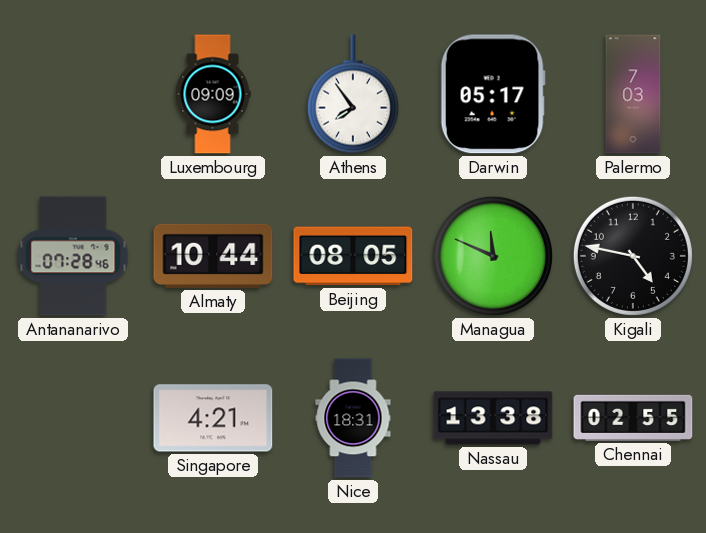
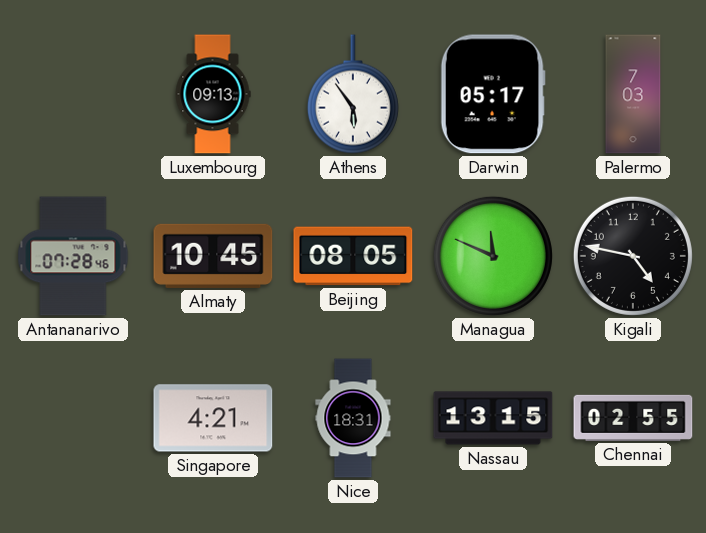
Luxembourg: 09:09 -> 09:13 (213, 94)
Athens: 7:54 -> 5:54 (353, 94)
Almaty: 10:44 -> 10:45 (213, 256)
Nassau: 13:38 -> 13:15 (493, 418)
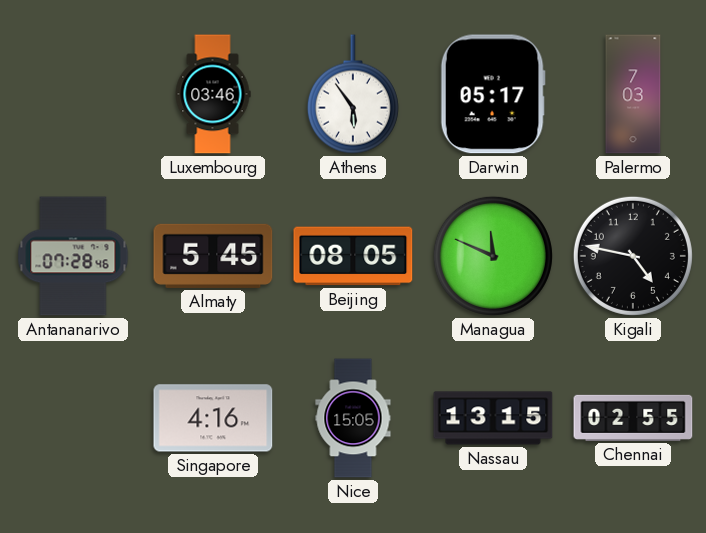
Luxembourg: 09:13 -> 03:46 (213, 94)
Almaty: 10:45 -> 5:45 (213, 256)
Singapore: 4:21 -> 4:16 (213, 418)
Nice: 18:31 -> 15:05 (353, 418)
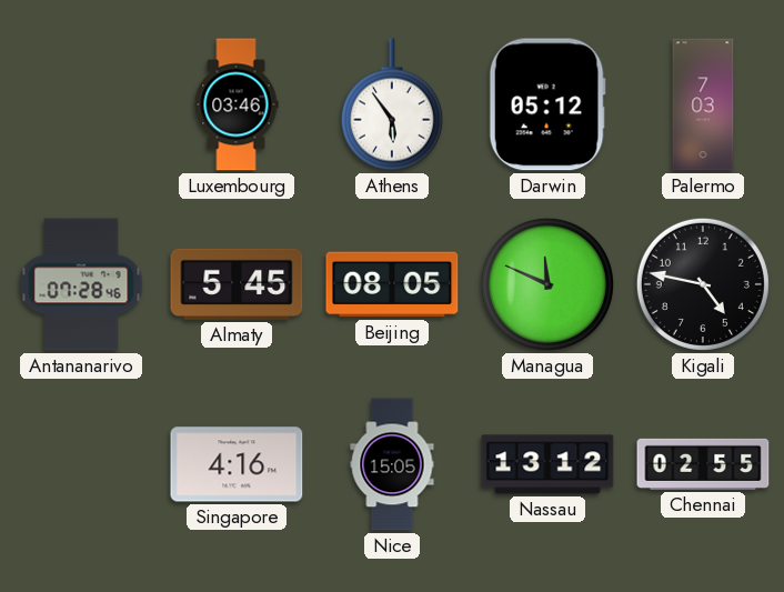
Darwin: 05:17 -> 05:12 (547, 104)
Nassau: 13:15 -> 13:12 (547, 464)
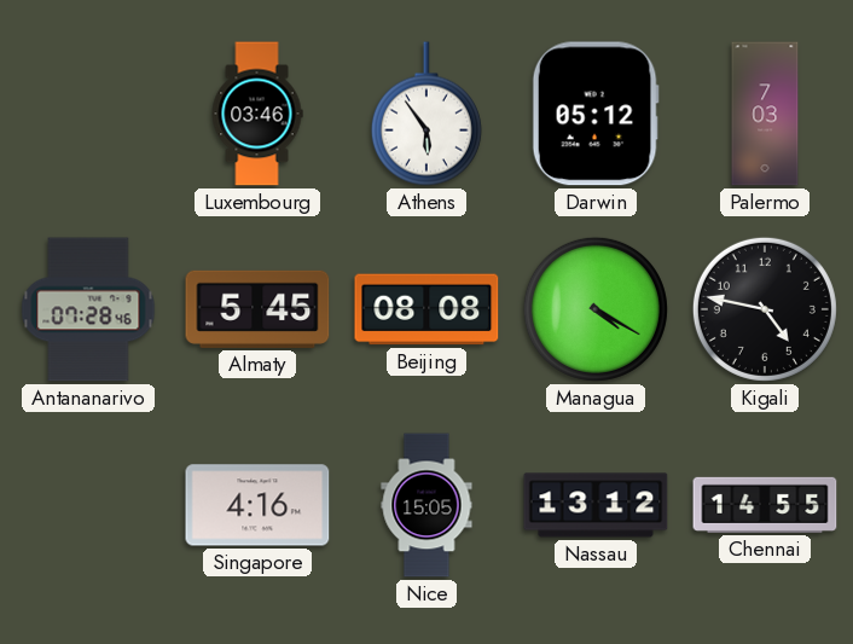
Beijing: 08:05 -> 08:08 (426, 309)
Managua: 11:49 -> 4:20 (596, 309)
Chennai: 02:55 -> 14:55 (765, 505)
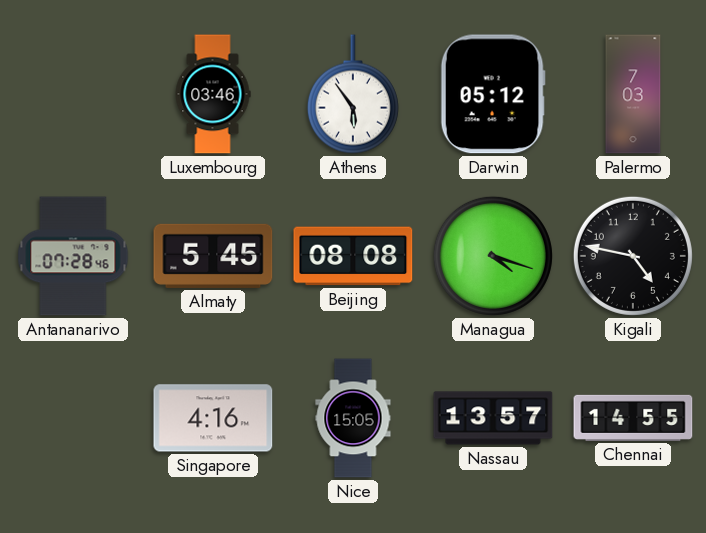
Managua: 4:20 -> 4:18 (493, 256)
Nassau: 13:12 -> 13:57 (493, 418)
